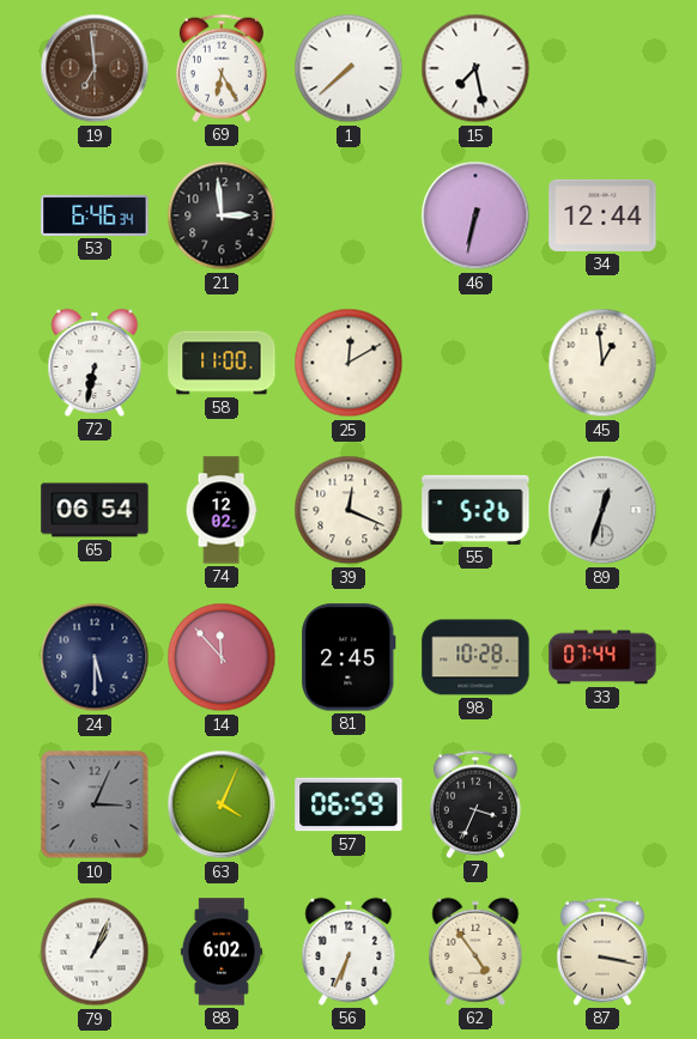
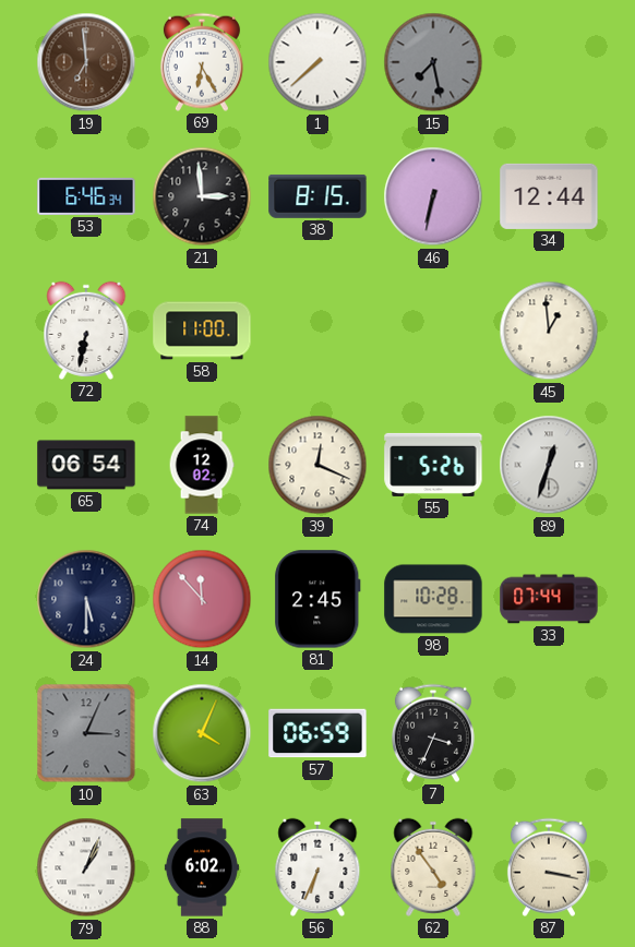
15 dial: white -> grey (433, 62)
38: none -> 8:15 (317, 196)
25: 12:10 -> none (348, 363)
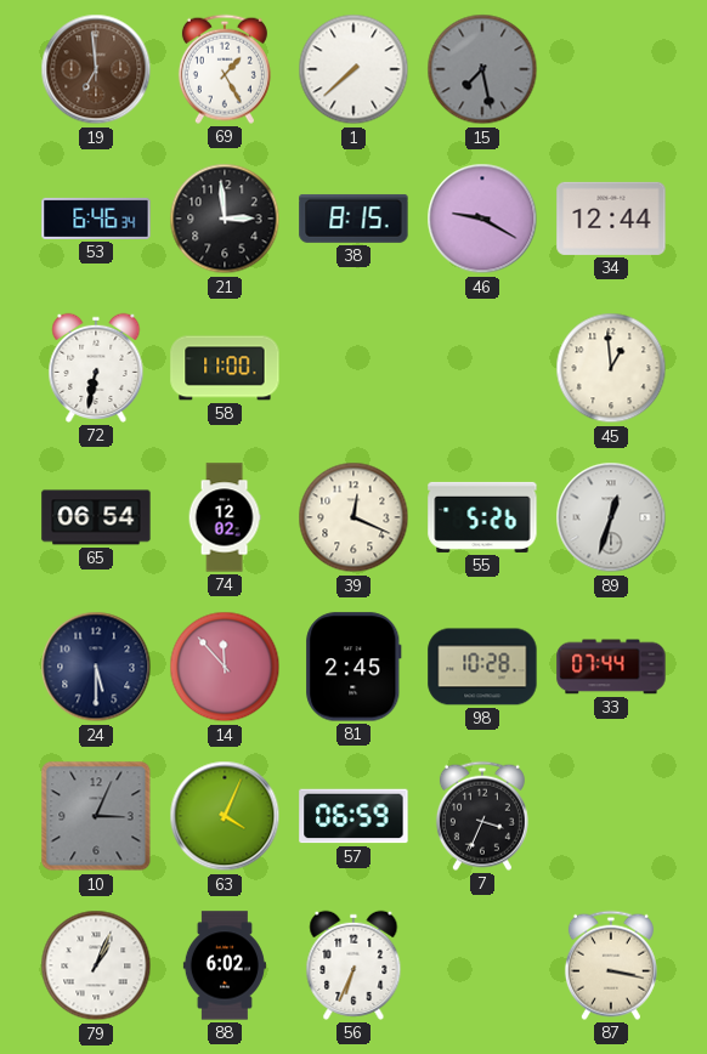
69: 6:25 -> 1:25 (225, 69)
46: 6:32 -> 9:20 (482, 219)
62: 4:54 -> none (433, 867)
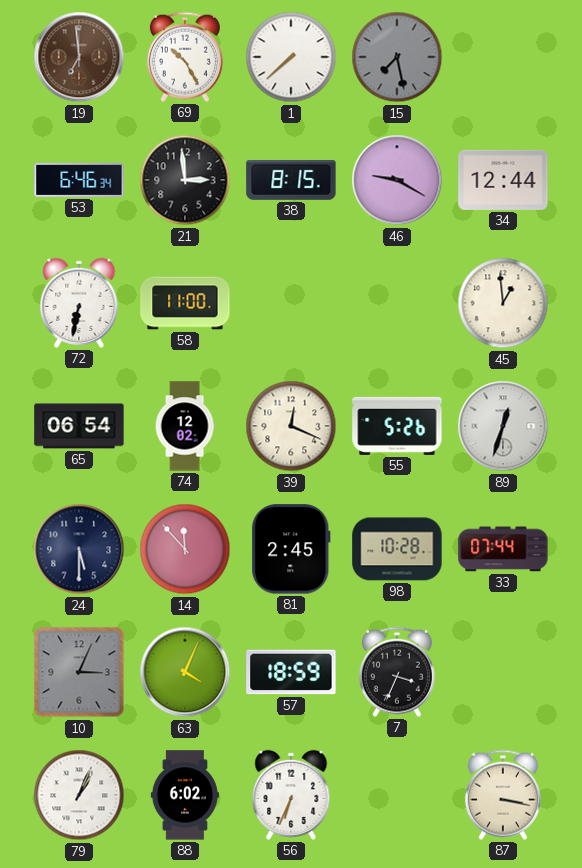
69: 1:25 -> 10:25 (185, 57)
57: 06:59 -> 18:59 (291, 672)
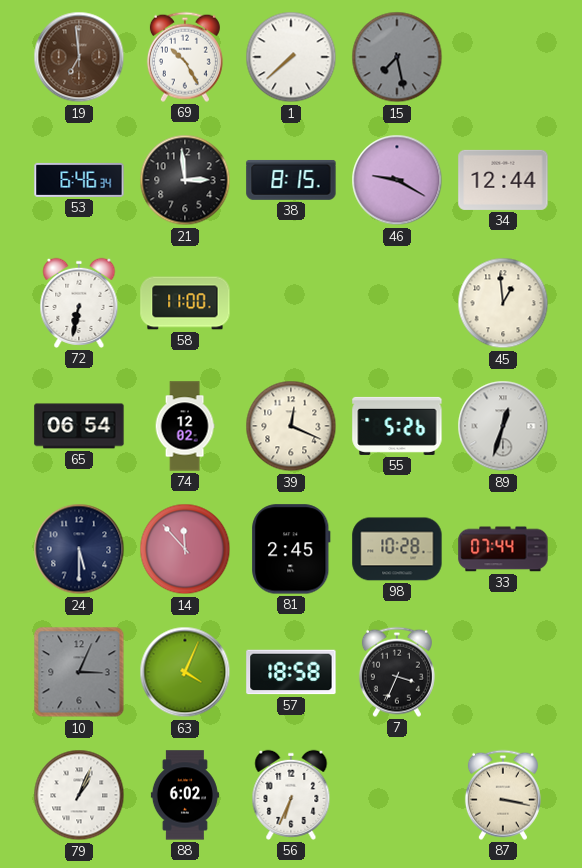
57: 18:59 -> 18:58 (291, 672)
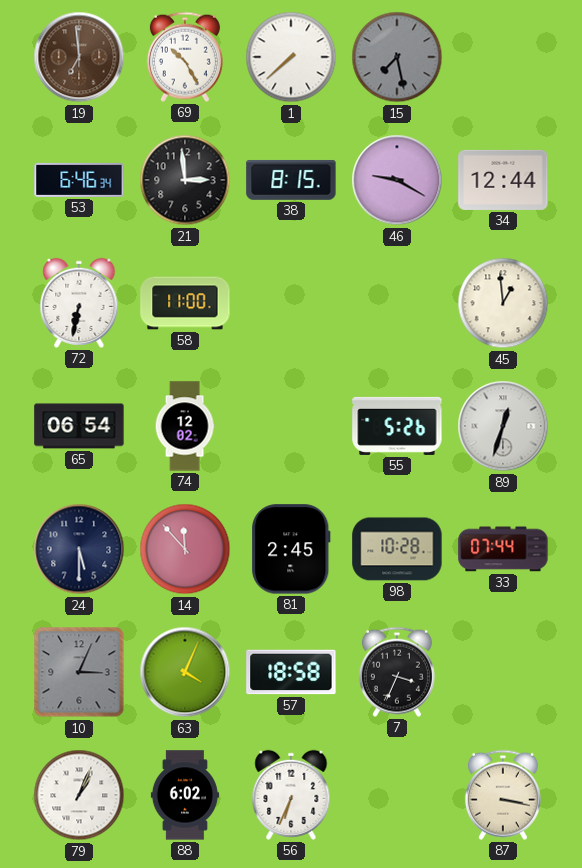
39: 12:19 -> none (291, 426)
